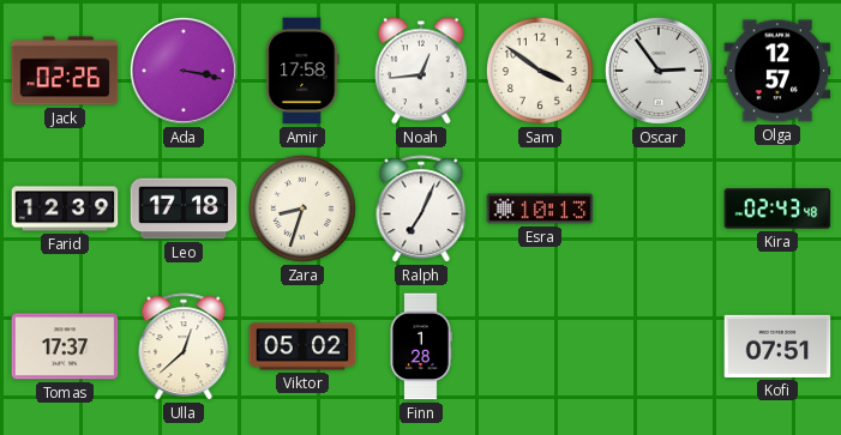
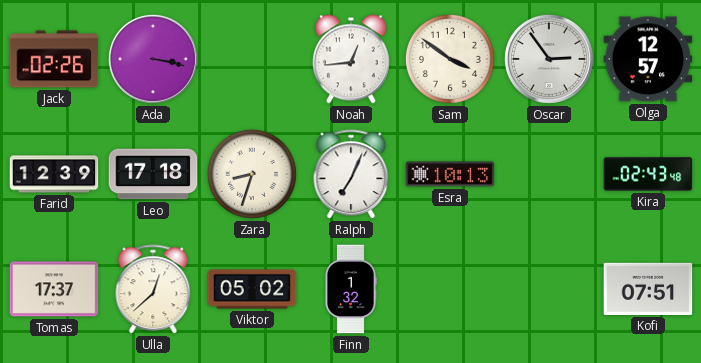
Amir: 17:58 -> none (302, 71)
Finn: 1:28 -> 1:32 (351, 289)
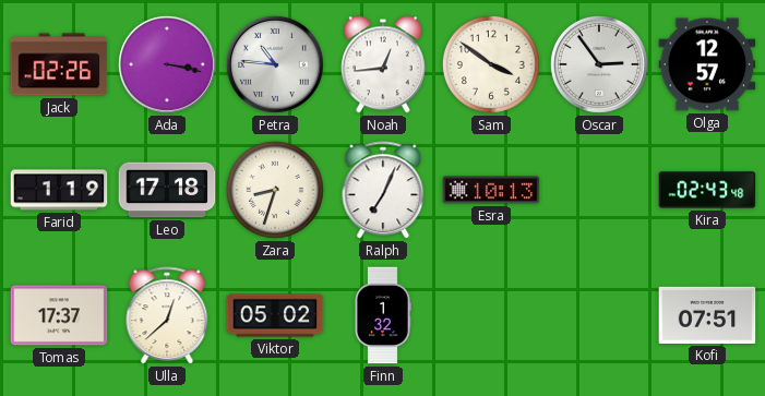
Petra: none -> 10:46 (275, 64)
Farid: 12:39 -> 1:19 (59, 190)
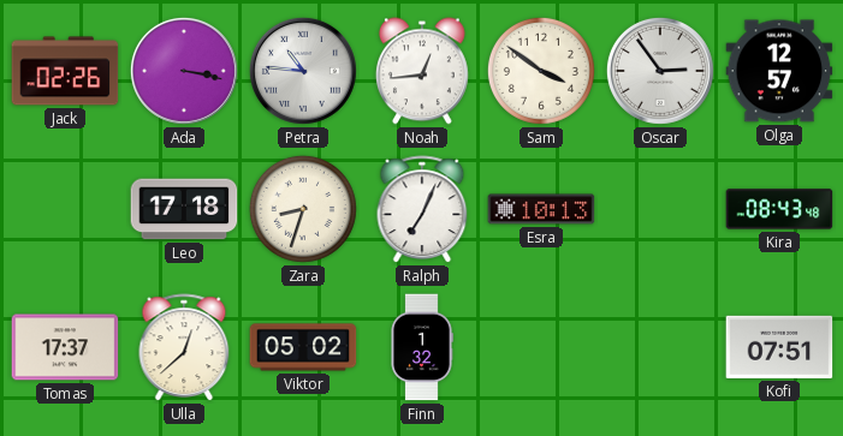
Farid: 1:19 -> none (59, 190)
Kira: 02:43 -> 08:43 (779, 209)
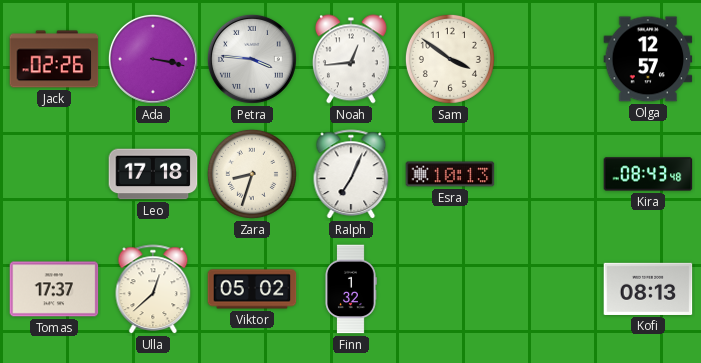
Petra: 10:46 -> 3:46 (252, 59)
Oscar: 2:54 -> none (660, 71)
Kofi: 07:51 -> 08:13 (648, 289)
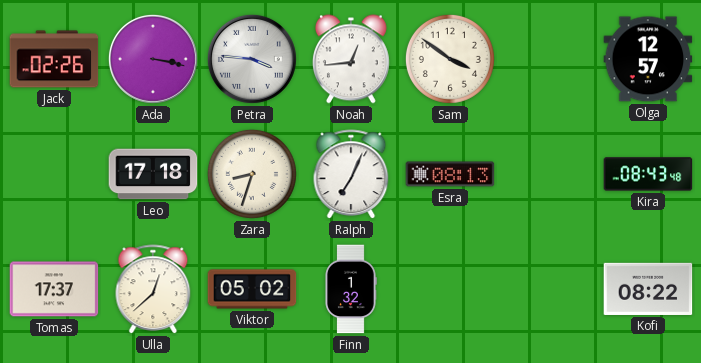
Esra: 10:13 -> 08:13 (450, 174)
Kofi: 08:13 -> 08:22 (648, 289)
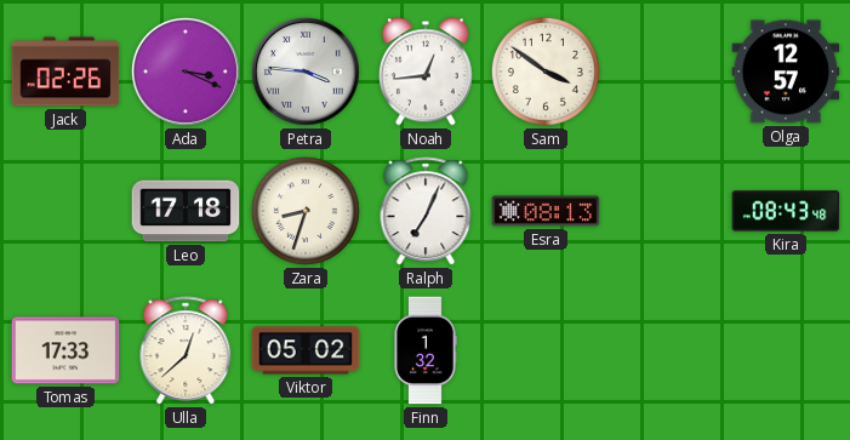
Ada: 3:17 -> 3:19 (186, 72)
Tomas: 17:37 -> 17:33 (65, 350)
Kofi: 08:22 -> none (648, 289)
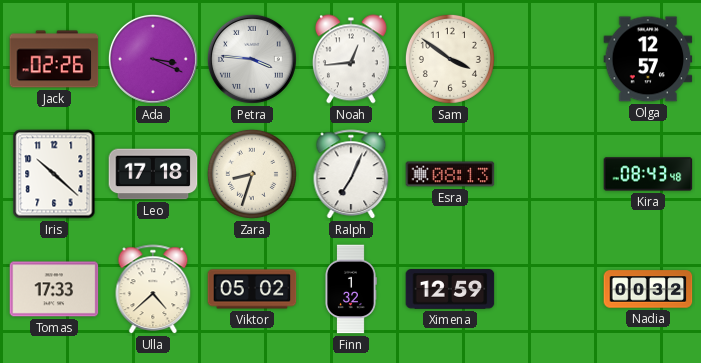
Iris: none -> 10:22 (54, 174)
Ulla: 12:38 -> 4:38 (153, 290)
Ximena: none -> 12:59 (450, 289)
Nadia: none -> 00:32 (648, 289)
